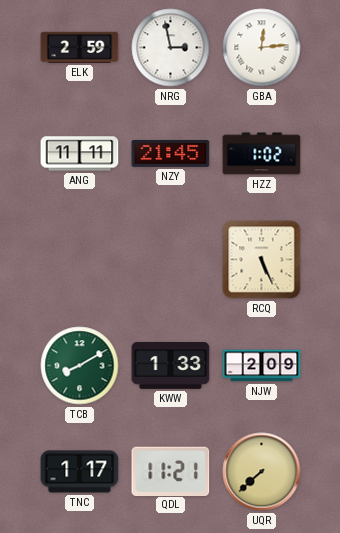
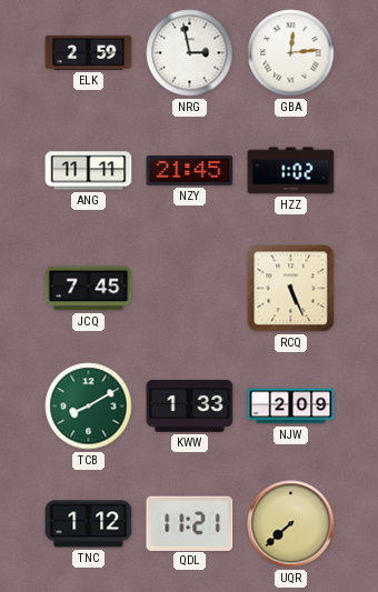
JCQ: none -> 7:45 (89, 289)
TNC: 1:17 -> 1:12 (89, 524)
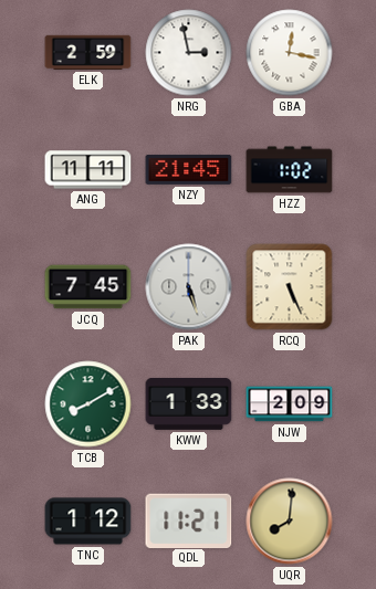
GBA: 12:14 -> 12:17 (290, 53)
PAK: none -> 5:27 (189, 287)
UQR: 7:38 -> 8:01 (290, 522)
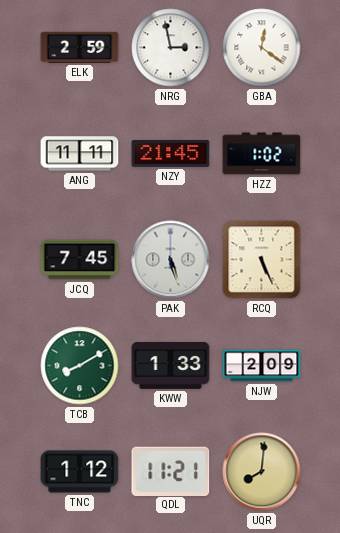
GBA: 12:17 -> 12:21 (262, 48)
